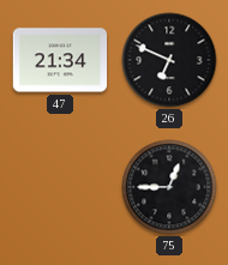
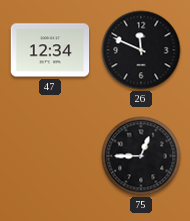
47: 21:34 -> 12:34 (50, 50)
26: 6:49 -> 11:49 (141, 50)
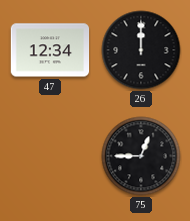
26: 11:49 -> 12:00 (141, 50)
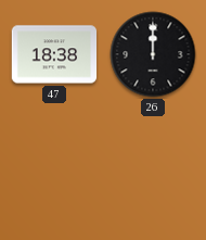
47: 12:34 -> 18:38 (54, 54)
75: 12:45 -> none (141, 156)
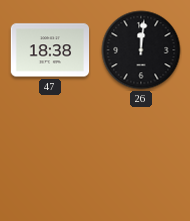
26: 12:00 -> 12:01 (141, 50)
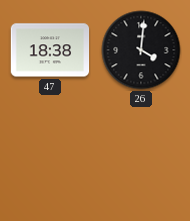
26: 12:01 -> 4:01 (141, 50)
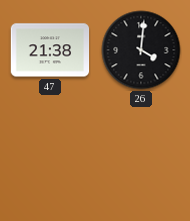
47: 18:38 -> 21:38 (50, 50)
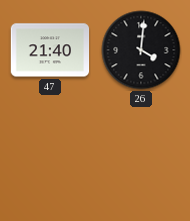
47: 21:38 -> 21:40 (50, 50)
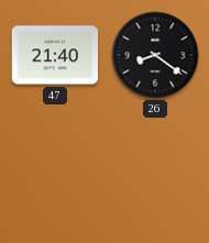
26: 4:01 -> 8:21 (155, 55)
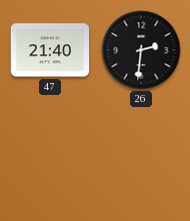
26: 8:21 -> 2:31 (141, 50)
